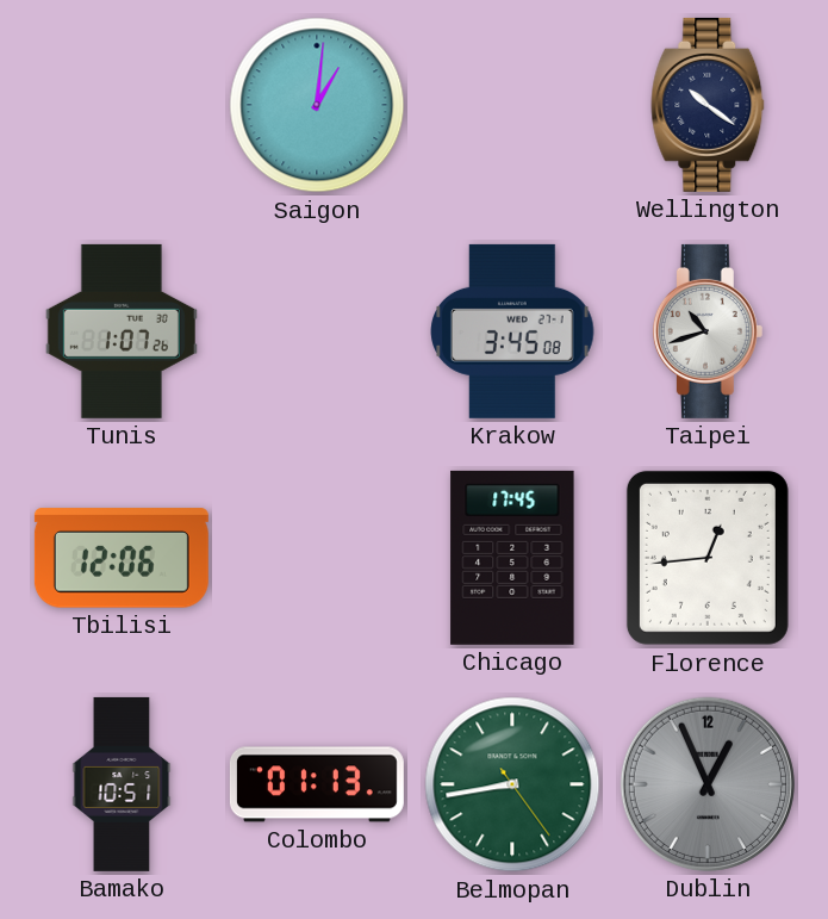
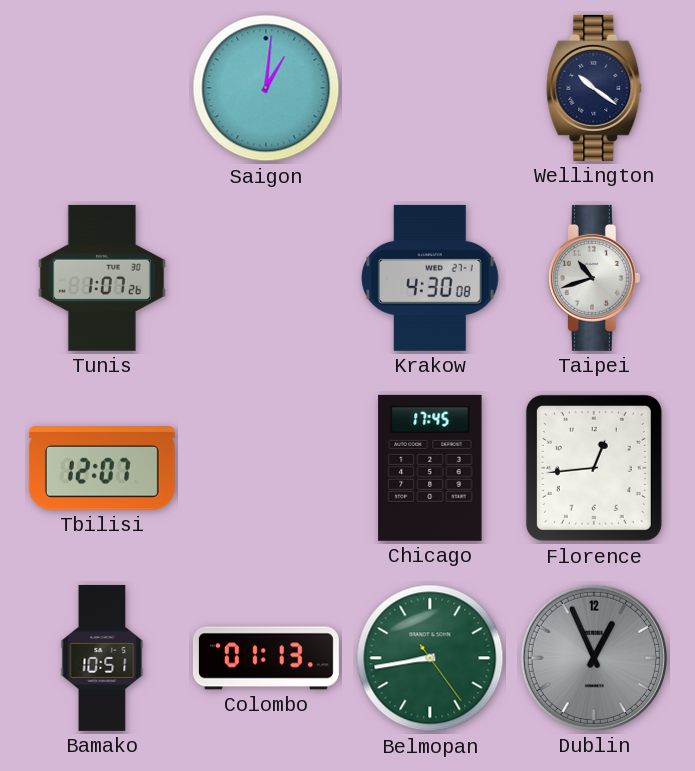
Krakow: 3:45 -> 4:30 (430, 278)
Tbilisi: 12:06 -> 12:07 (102, 468)
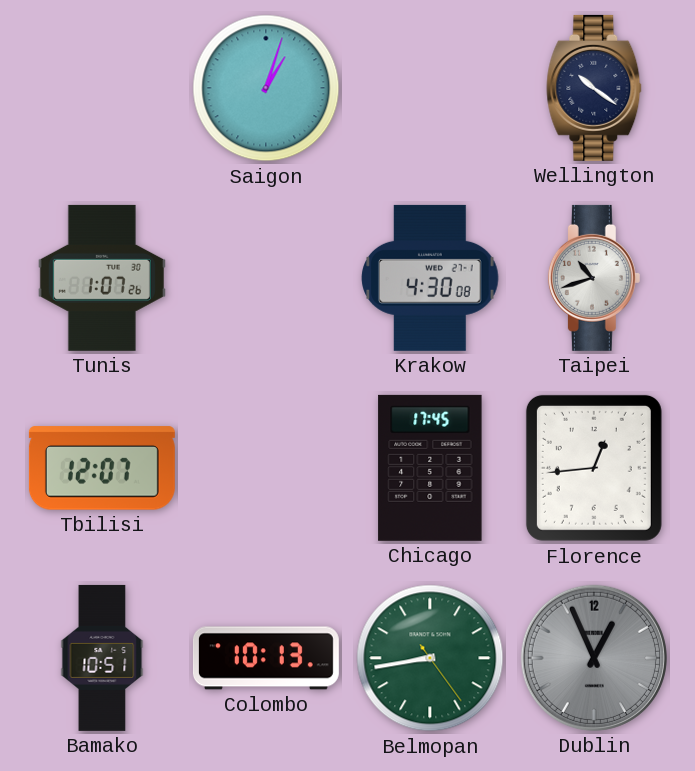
Saigon: 1:01 -> 1:03 (266, 88)
Colombo: 01:13 -> 10:13 (266, 658)
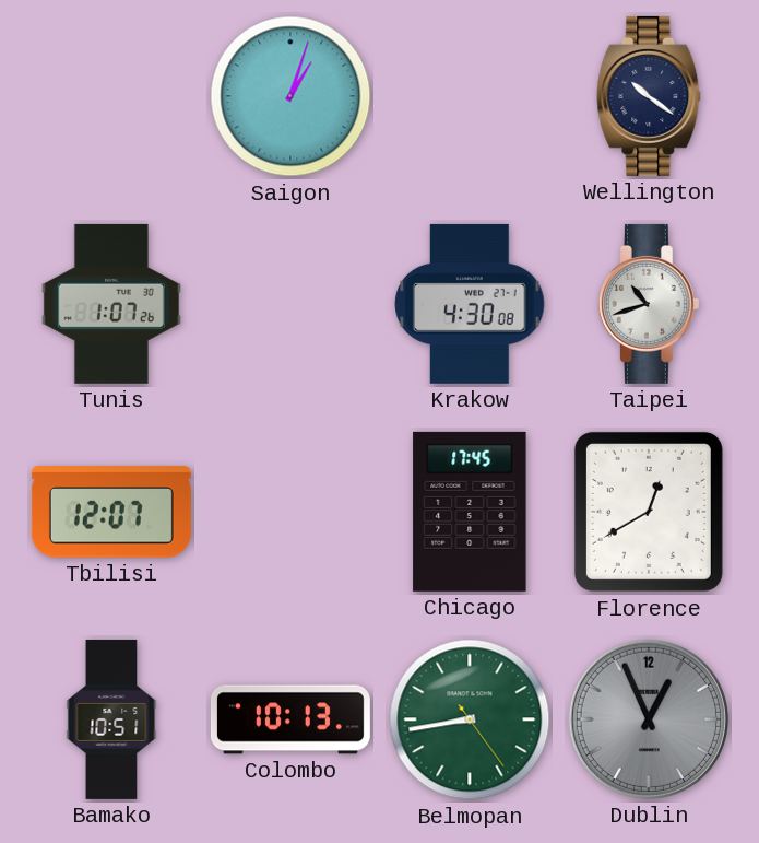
Florence: 12:44 -> 12:40 (649, 512)
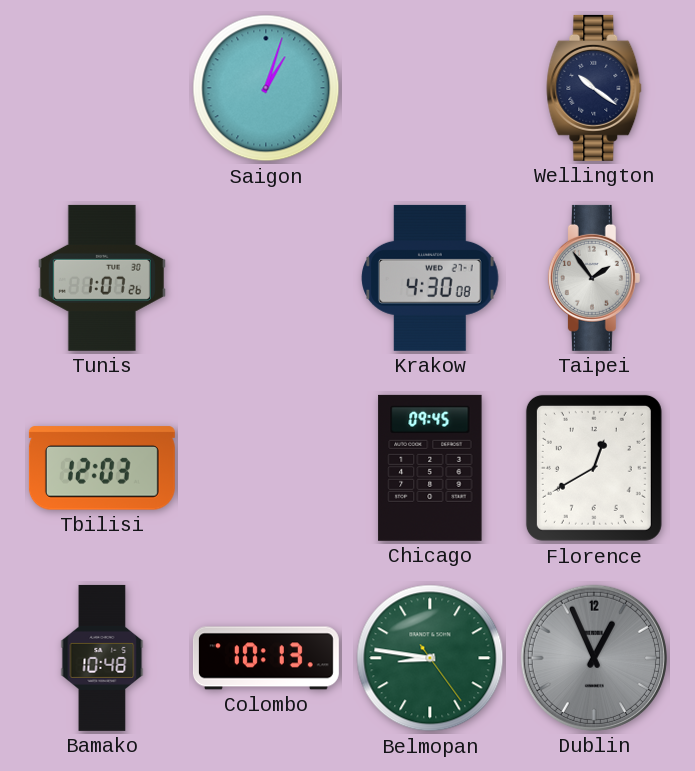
Taipei: 10:42 -> 1:54 (594, 278)
Tbilisi: 12:07 -> 12:03 (102, 468)
Chicago: 17:45 -> 09:45 (430, 468)
Bamako: 10:51 -> 10:48 (102, 658)
Belmopan: 8:43 -> 8:46 (430, 658)
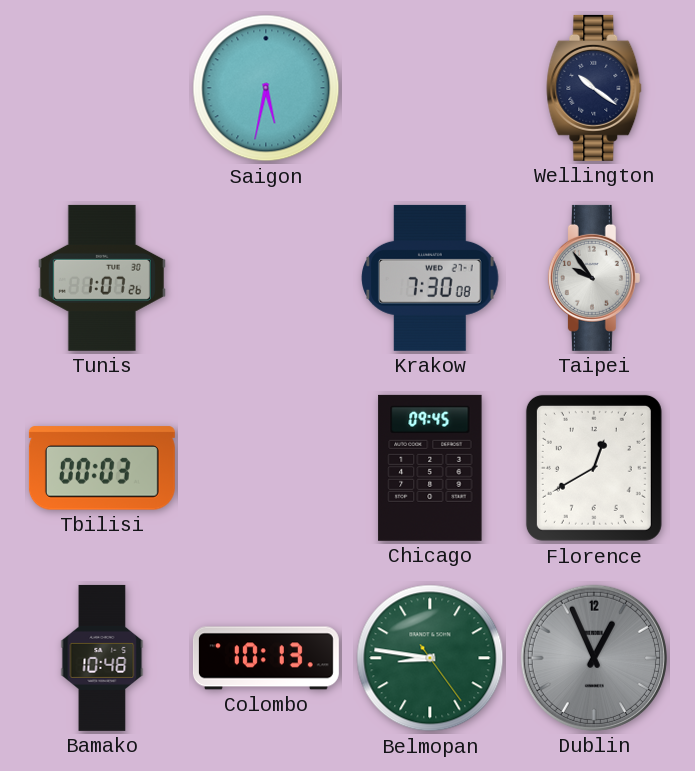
Saigon: 1:03 -> 5:32 (266, 88)
Krakow: 4:30 -> 7:30 (430, 278)
Taipei: 1:54 -> 9:54 (594, 278)
Tbilisi: 12:03 -> 00:03 (102, 468)
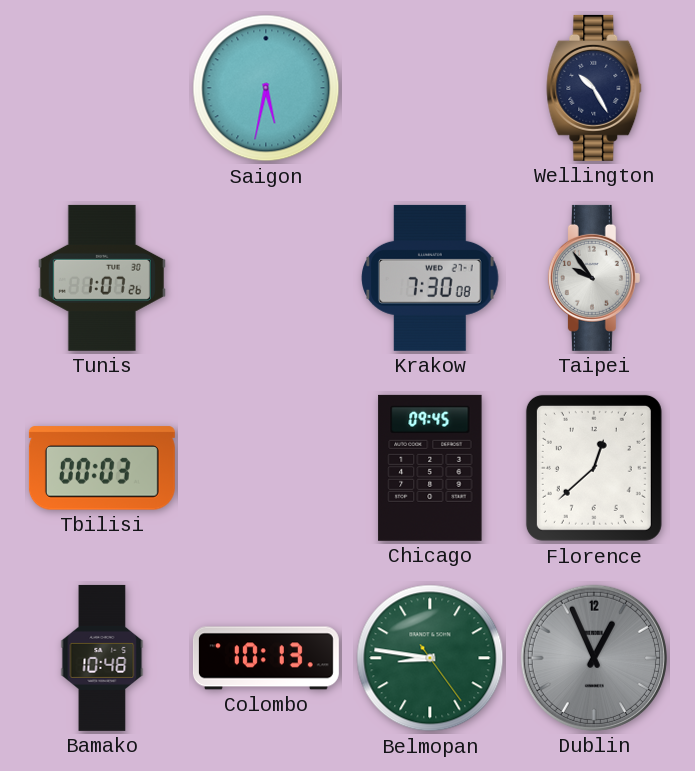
Wellington: 10:21 -> 10:25 (594, 88)
Florence: 12:40 -> 12:38 (594, 468)
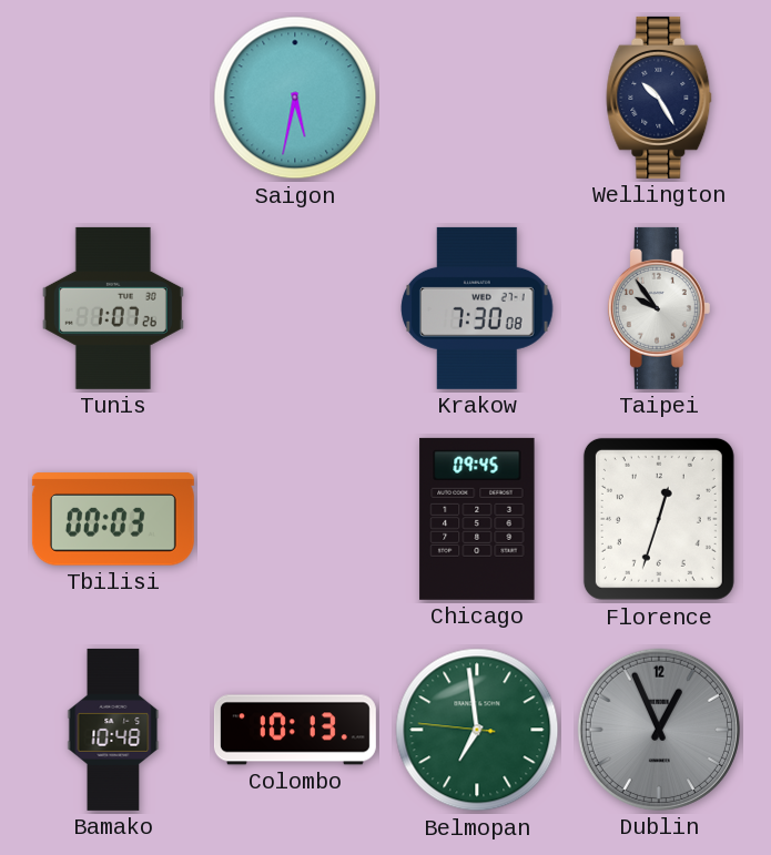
Florence: 12:38 -> 12:33 (659, 519)
Belmopan: 8:46 -> 6:58 (477, 730)
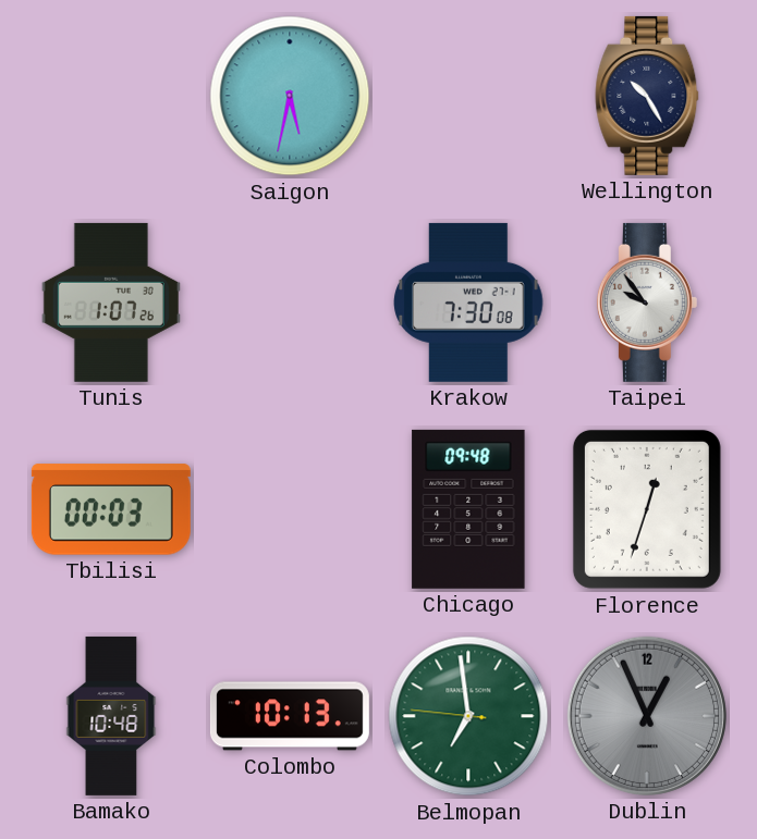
Chicago: 09:45 -> 09:48 (468, 509)
